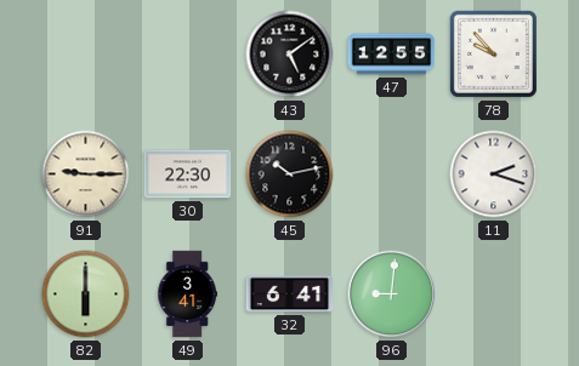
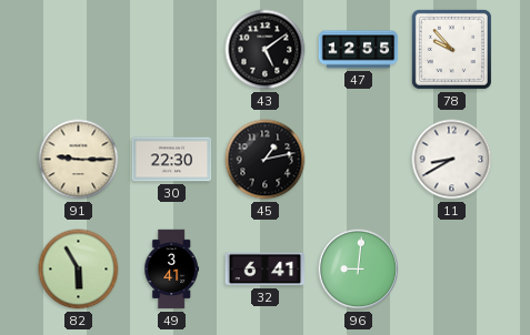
45: 10:13 -> 1:13 (266, 160)
11: 2:18 -> 8:40 (452, 160)
82: 6:00 -> 5:55 (79, 270)
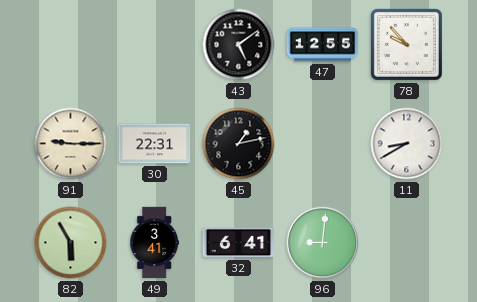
30: 22:30 -> 22:31 (155, 144)
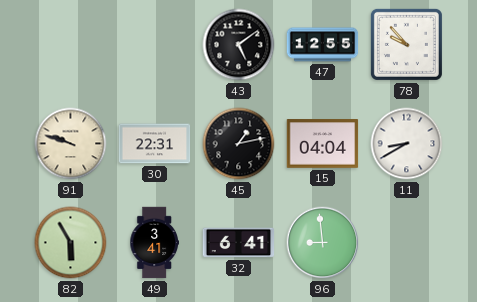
91: 9:15 -> 9:48 (71, 144)
15: none -> 04:04 (323, 144)
96: 9:01 -> 8:59 (323, 243)
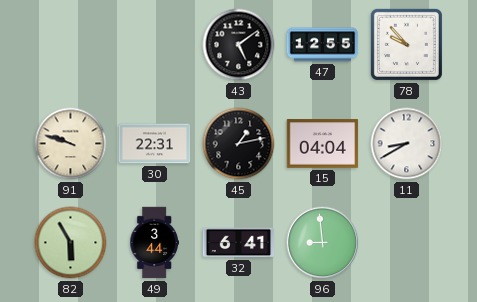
49: 3:41 -> 3:44 (154, 243)
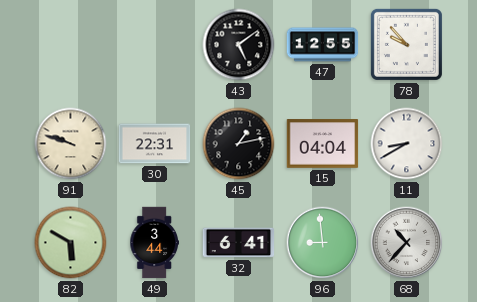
82: 5:55 -> 5:50 (71, 243)
68: none -> 10:37 (407, 243)
